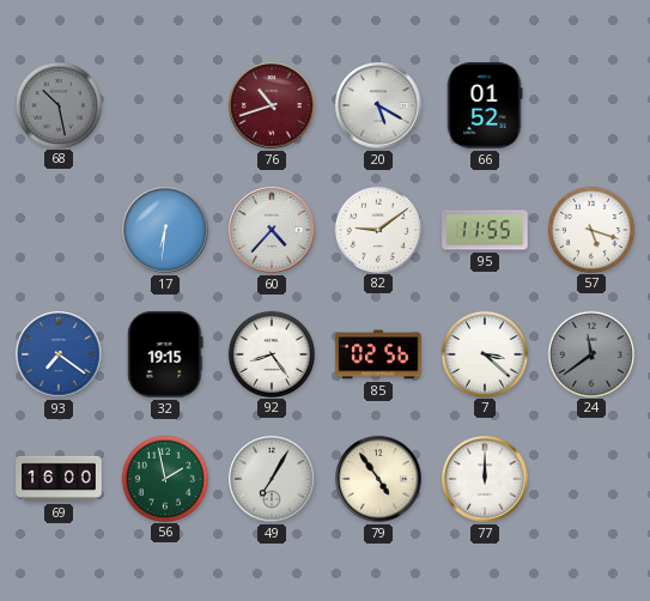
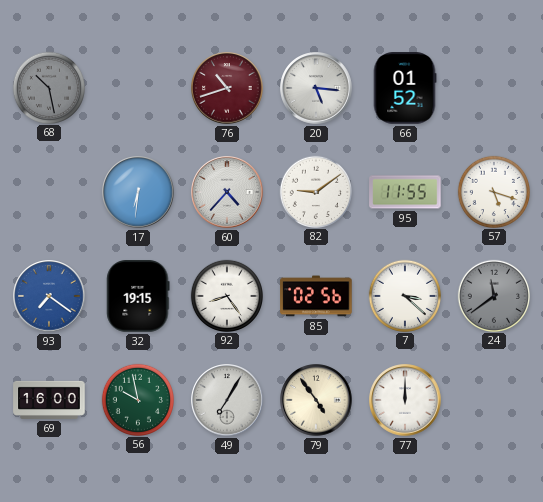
20: 5:20 -> 5:16 (316, 88)
56: 1:58 -> 9:58 (137, 399)
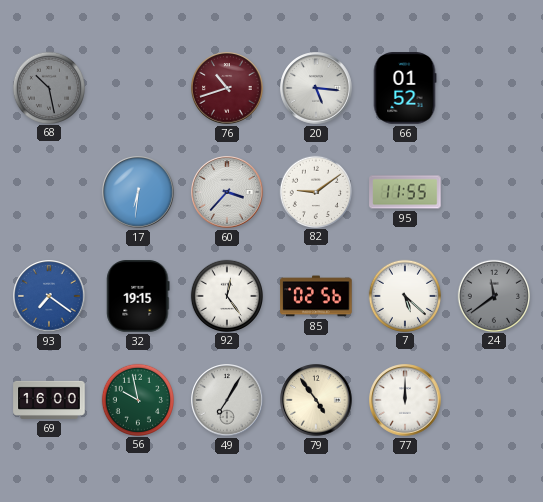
60: 4:37 -> 3:37 (227, 192)
57: 5:18 -> none (493, 191)
92: 8:24 -> 12:24 (226, 295)
7: 3:22 -> 5:22 (404, 295)
